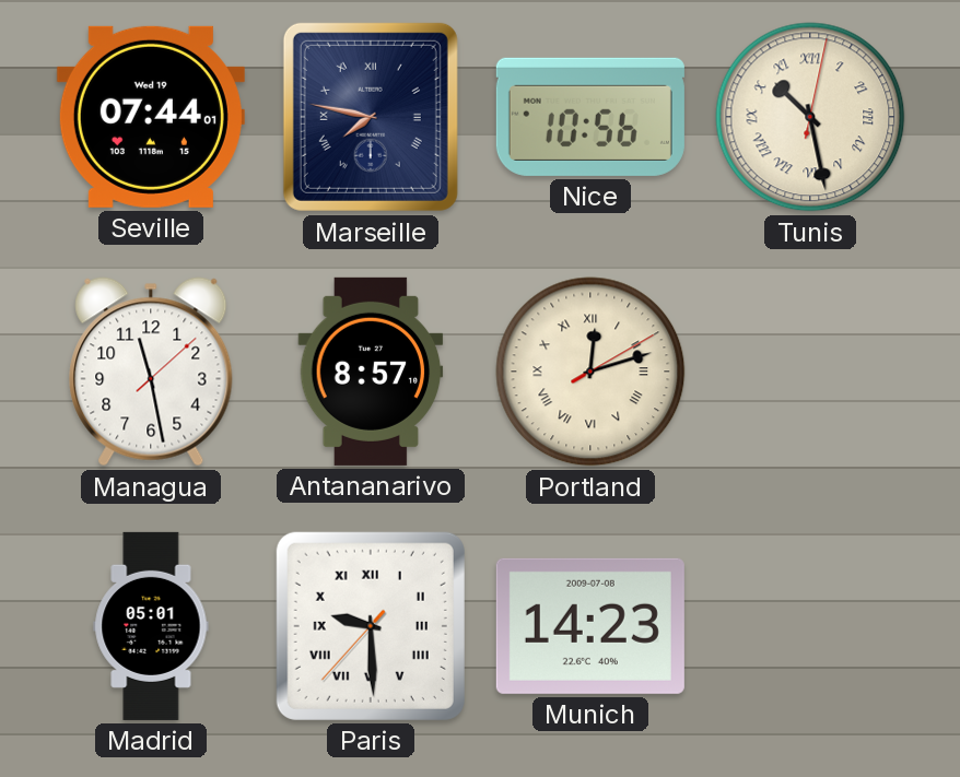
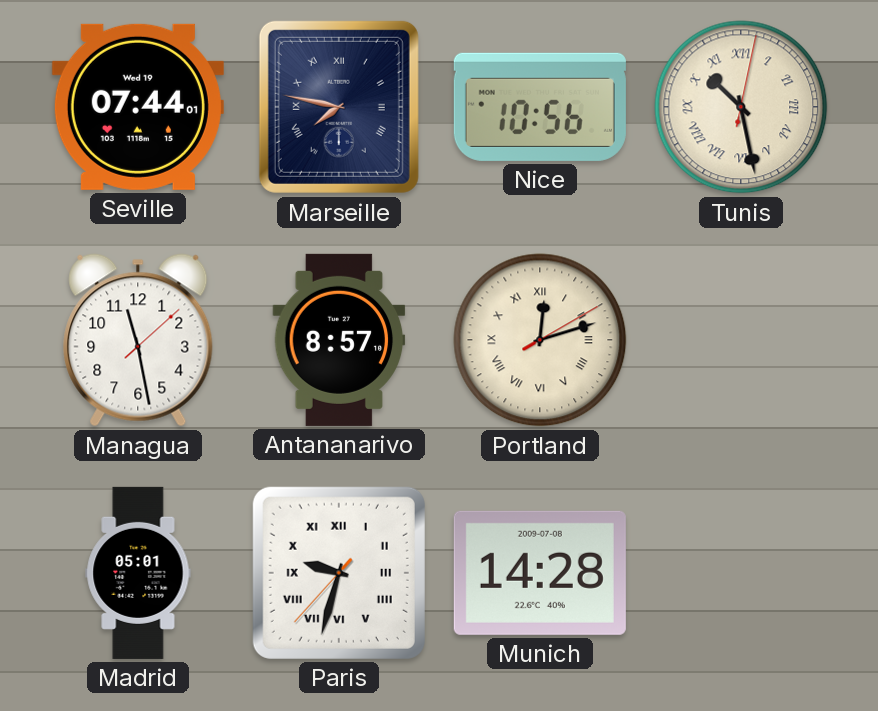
Paris: 9:29 -> 9:32 (339, 573)
Munich: 14:23 -> 14:28 (540, 573)
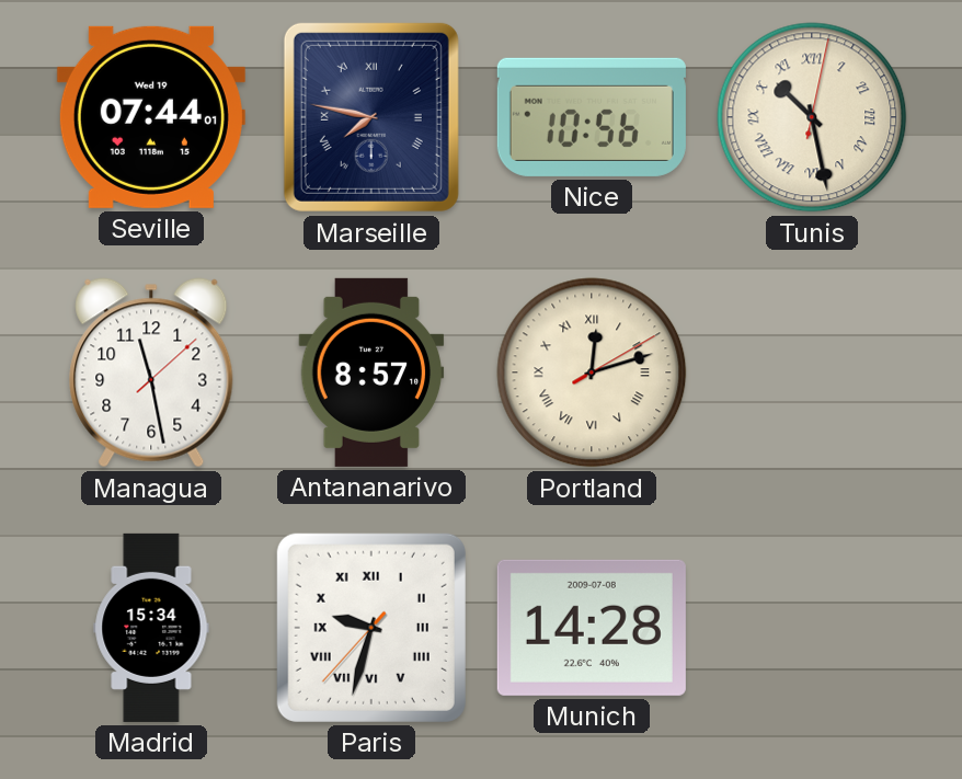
Madrid: 05:01 -> 15:34 (151, 628)
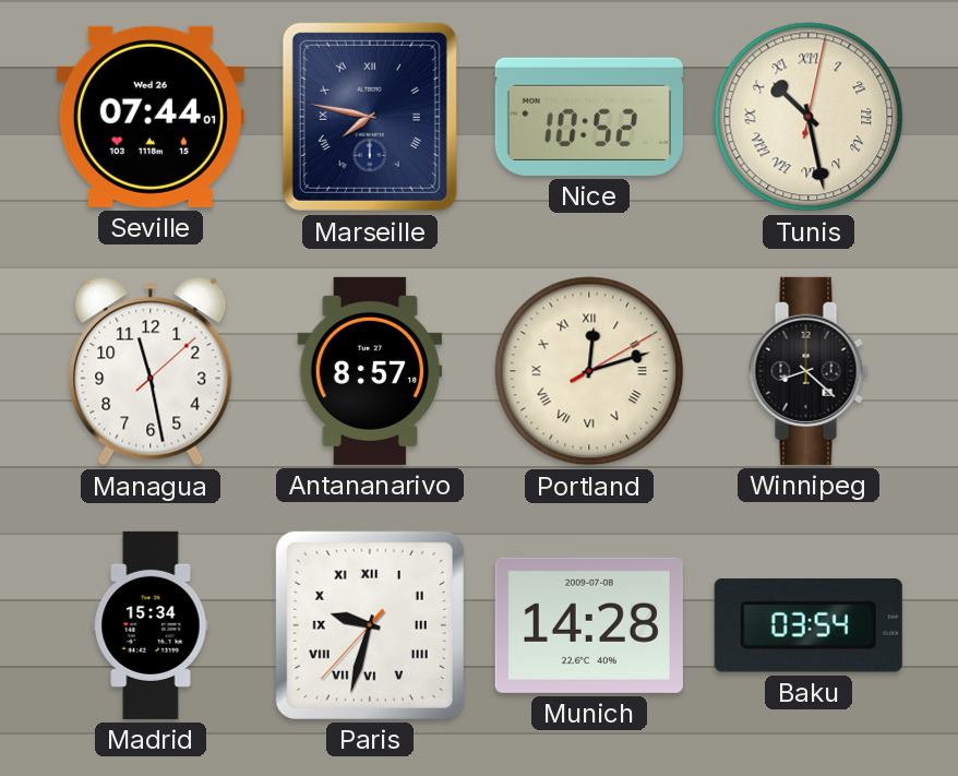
Seville date: Wed 19 -> Wed 26 (151, 117)
Nice: 10:56 -> 10:52 (589, 117)
Winnipeg: none -> 8:22 (809, 371)
Baku: none -> 03:54 (809, 625)
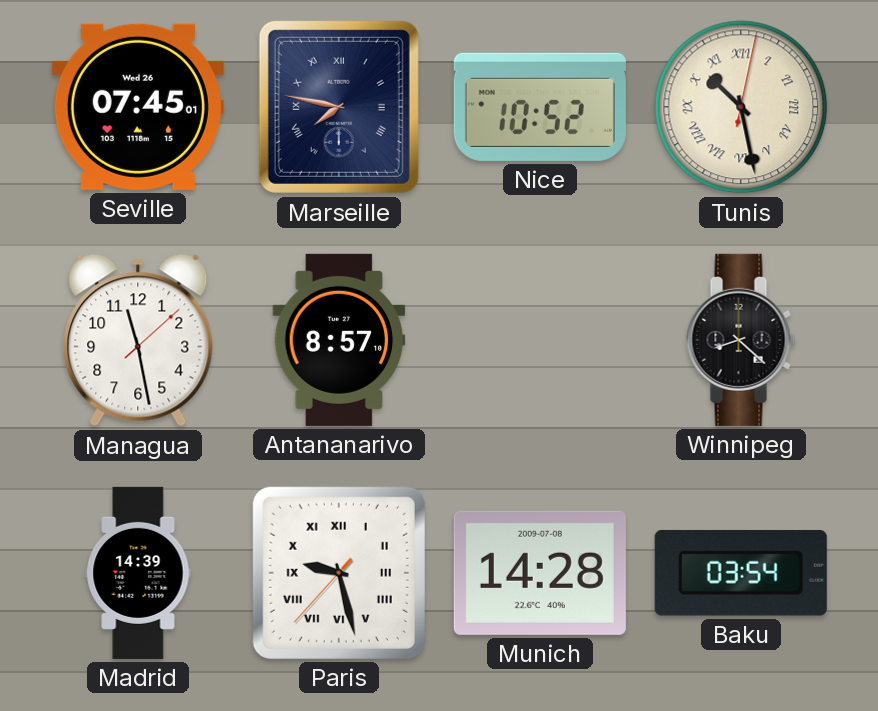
Seville: 07:44 -> 07:45 (138, 107)
Portland: 12:12 -> none (589, 371)
Madrid: 15:34 -> 14:39 (138, 573)
Paris: 9:32 -> 9:27 (339, 573)
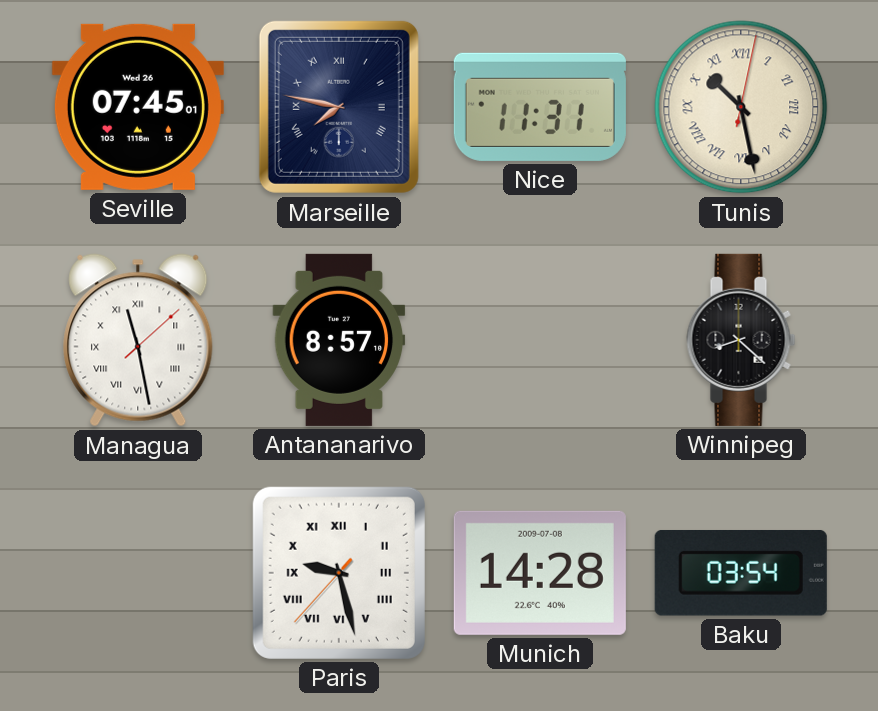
Nice: 10:52 -> 11:31 (540, 107)
Managua numerals: Arabic -> Roman (138, 340)
Madrid: 14:39 -> none (138, 573)
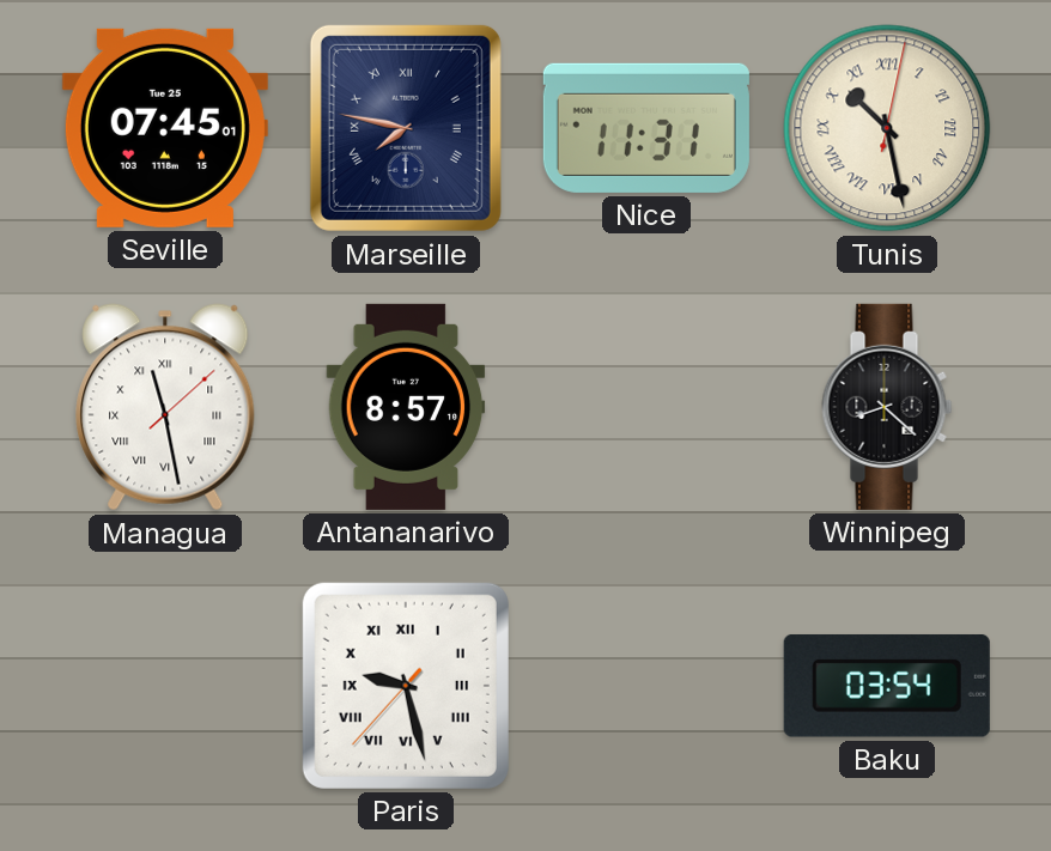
Seville date: Wed 26 -> Tue 25 (165, 128)
Munich: 14:28 -> none (540, 573)
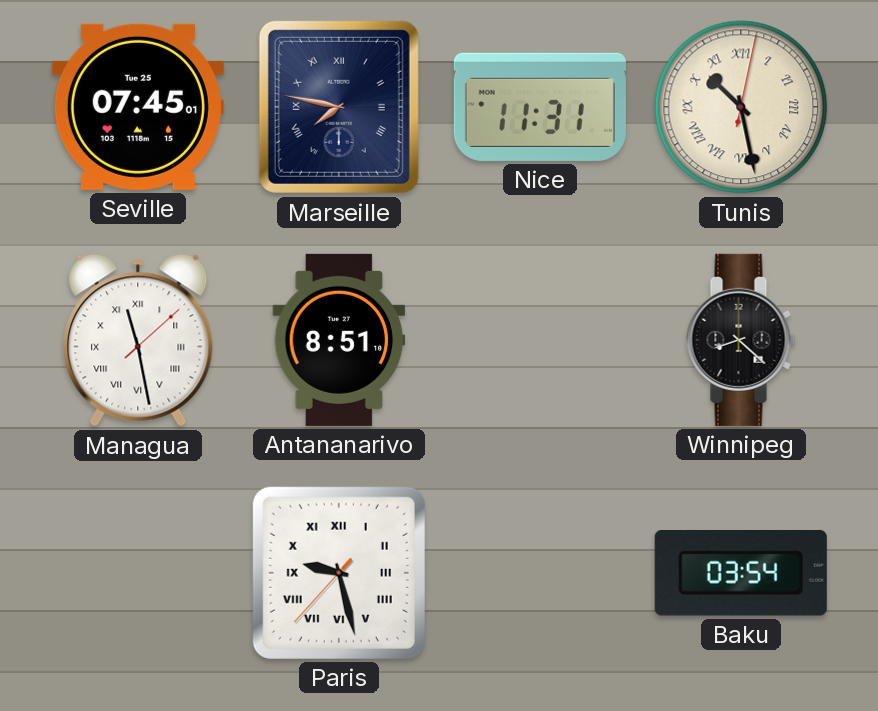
Antananarivo: 8:57 -> 8:51 (339, 340)
